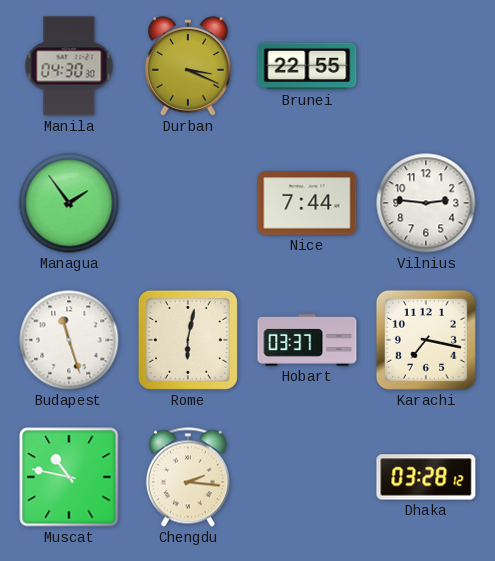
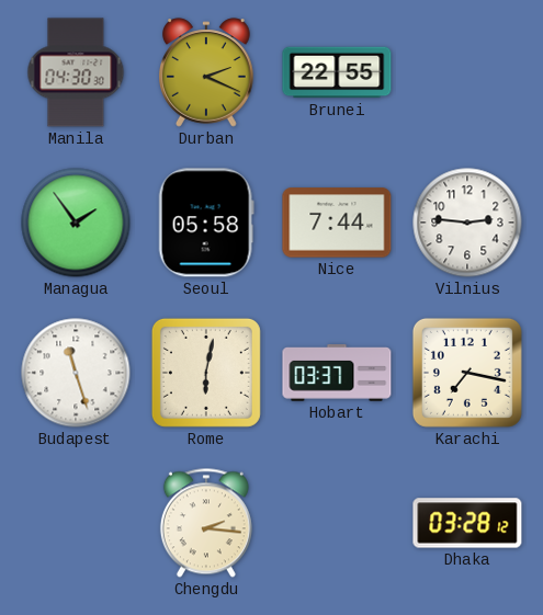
Durban: 3:19 -> 2:19 (206, 72)
Seoul: none -> 05:58 (206, 223)
Muscat: 10:47 -> none (69, 477)
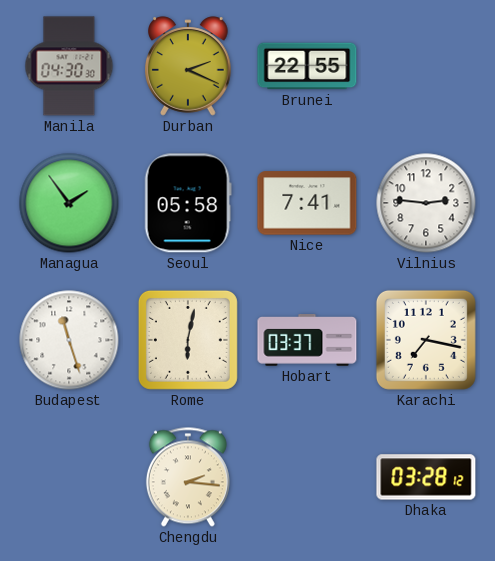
Nice: 7:44 -> 7:41 (307, 203)
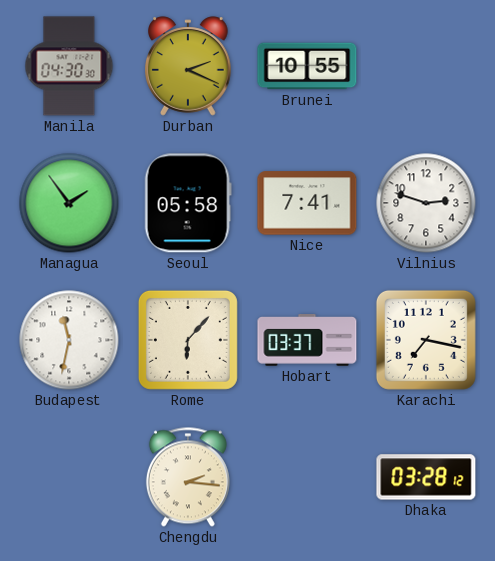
Brunei: 22:55 -> 10:55 (307, 66)
Vilnius: 2:46 -> 2:48 (426, 203)
Budapest: 11:27 -> 11:32 (69, 340)
Rome: 6:02 -> 6:07 (188, 340)
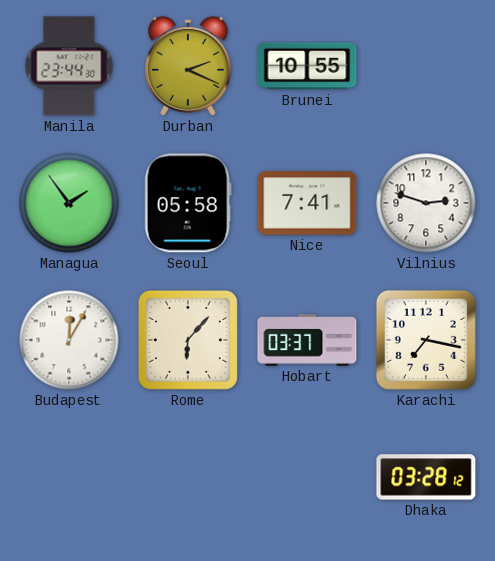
Manila: 04:30 -> 23:44 (69, 66)
Budapest: 11:32 -> 12:05 (69, 340)
Chengdu: 2:16 -> none (188, 477)
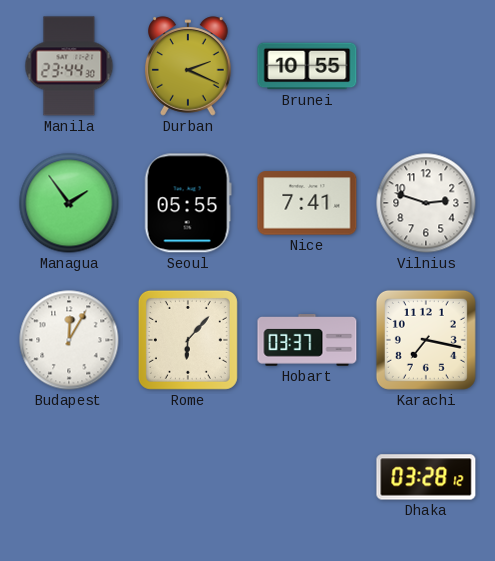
Seoul: 05:58 -> 05:55 (188, 203)
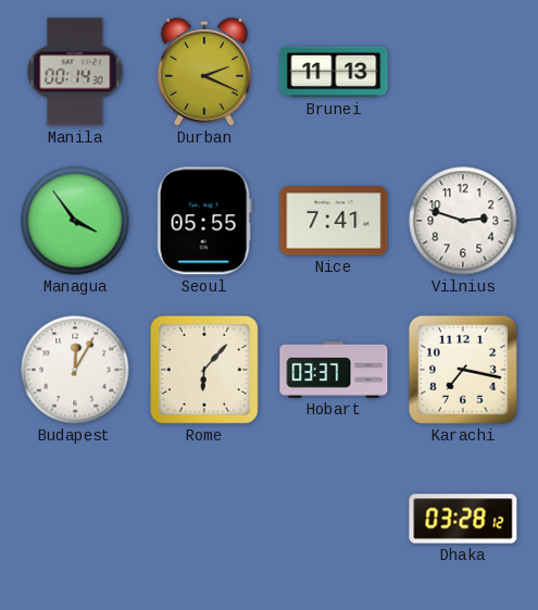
Manila: 23:44 -> 00:14 (75, 72)
Brunei: 10:55 -> 11:13 (334, 72)
Managua: 1:54 -> 3:54 (75, 221)
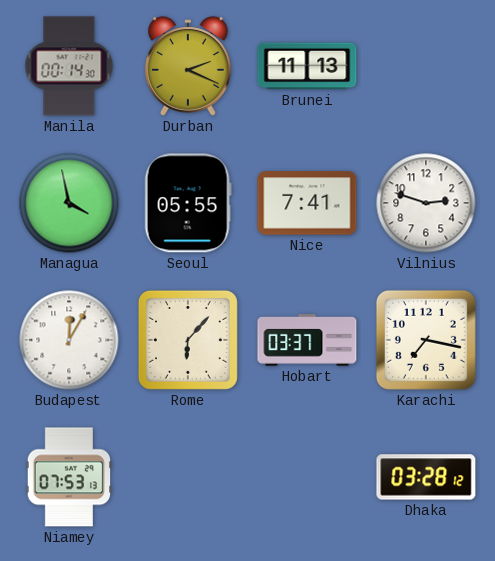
Managua: 3:54 -> 3:58 (69, 203)
Niamey: none -> 07:53 (68, 477)
